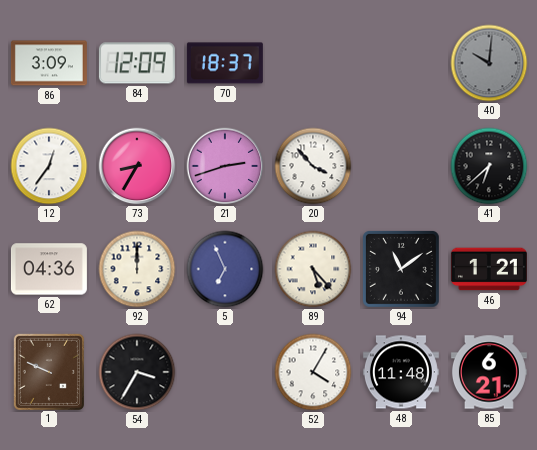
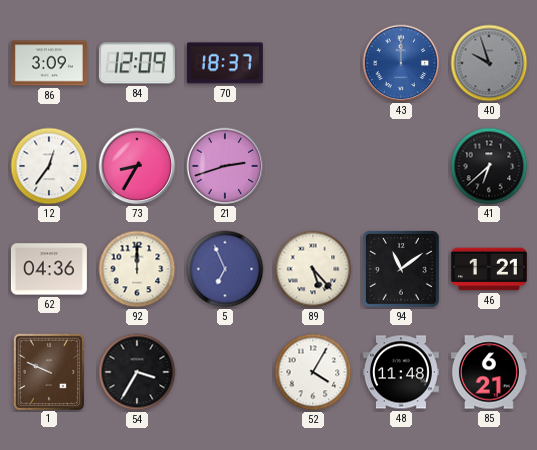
43: none -> 12:00 (401, 63)
40: 10:01 -> 9:57 (489, 63)
20: 3:53 -> none (313, 166)
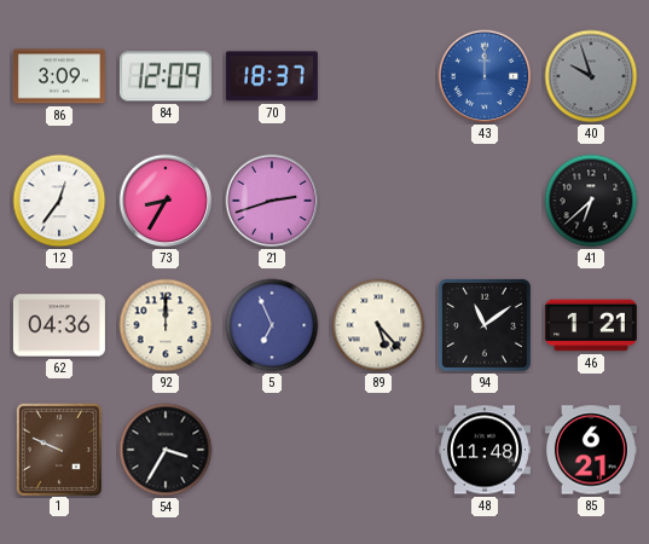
52: 4:05 -> none (313, 372)
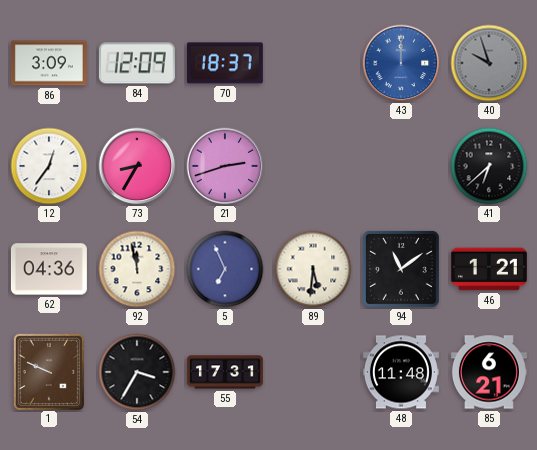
92: 12:00 -> 11:58 (137, 269)
89: 5:23 -> 5:31 (313, 269)
55: none -> 17:31 (225, 372)
